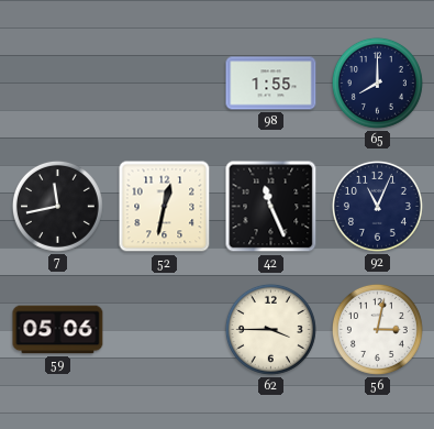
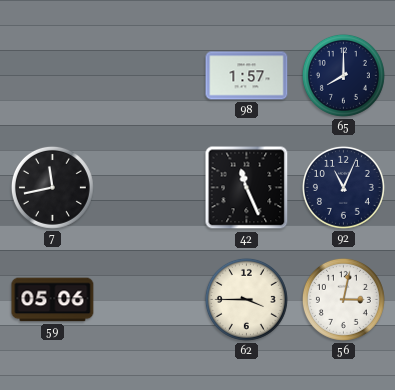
98: 1:55 -> 1:57 (247, 76)
52: 12:32 -> none (165, 207)
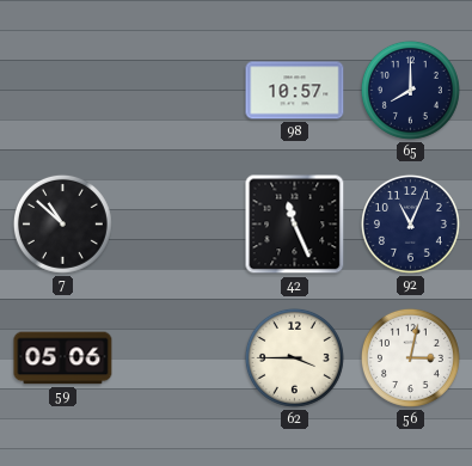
98: 1:57 -> 10:57 (295, 91)
7: 11:43 -> 10:52 (62, 223)
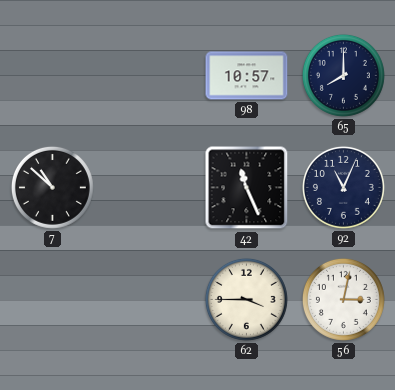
59: 05:06 -> none (63, 358)
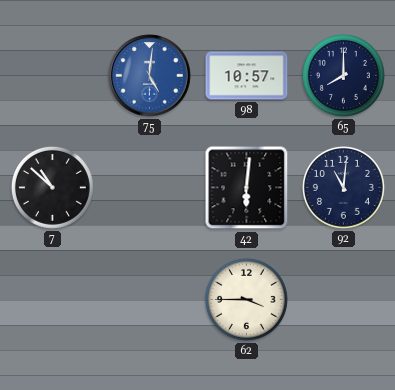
75: none -> 5:01 (150, 76)
42: 11:26 -> 6:01 (247, 188)
92: 11:04 -> 11:01 (343, 187)
56: 3:02 -> none (343, 299)
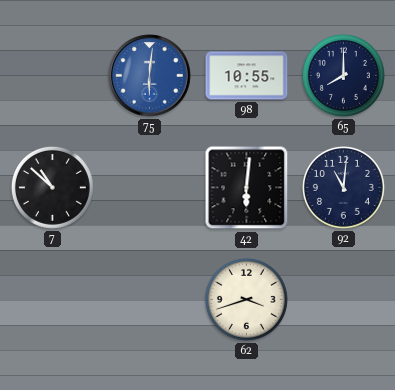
75: 5:01 -> 6:01 (150, 76)
98: 10:57 -> 10:55 (247, 76)
62: 3:45 -> 3:42 (246, 299)
